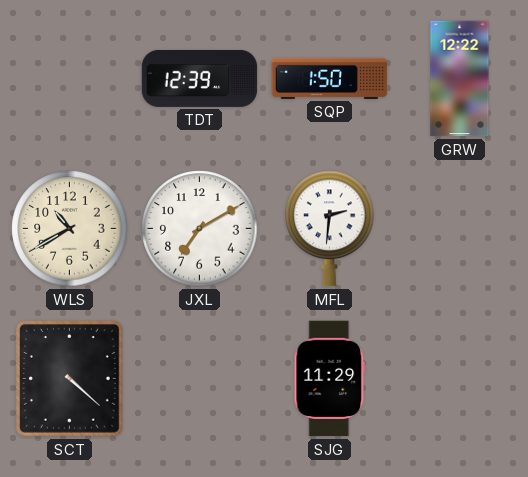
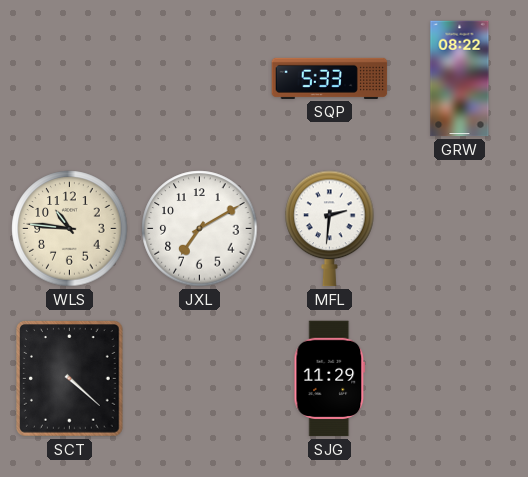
TDT: 12:39 -> none (200, 78)
SQP: 1:50 -> 5:33 (330, 78)
GRW: 12:22 -> 08:22 (460, 79)
WLS: 10:40 -> 10:46 (70, 229)
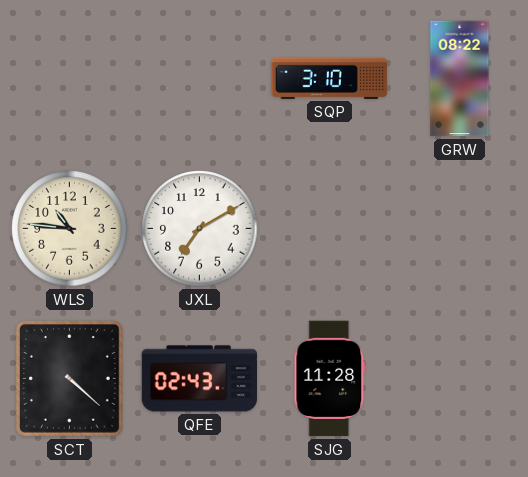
SQP: 5:33 -> 3:10 (330, 78)
MFL: 2:31 -> none (330, 229)
QFE: none -> 02:43 (200, 379)
SJG: 11:29 -> 11:28 (330, 379)
